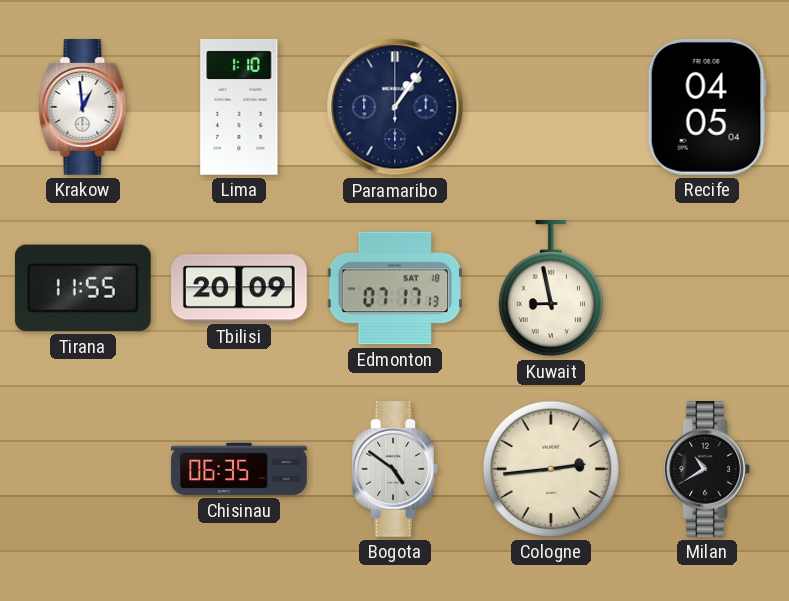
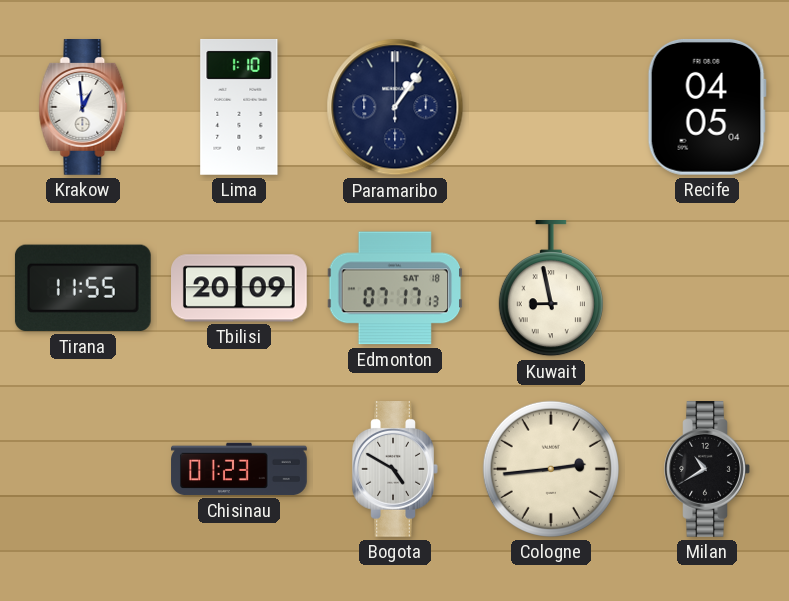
Chisinau: 06:35 -> 01:23 (239, 469)
Bogota: 4:51 -> 4:50 (395, 470)
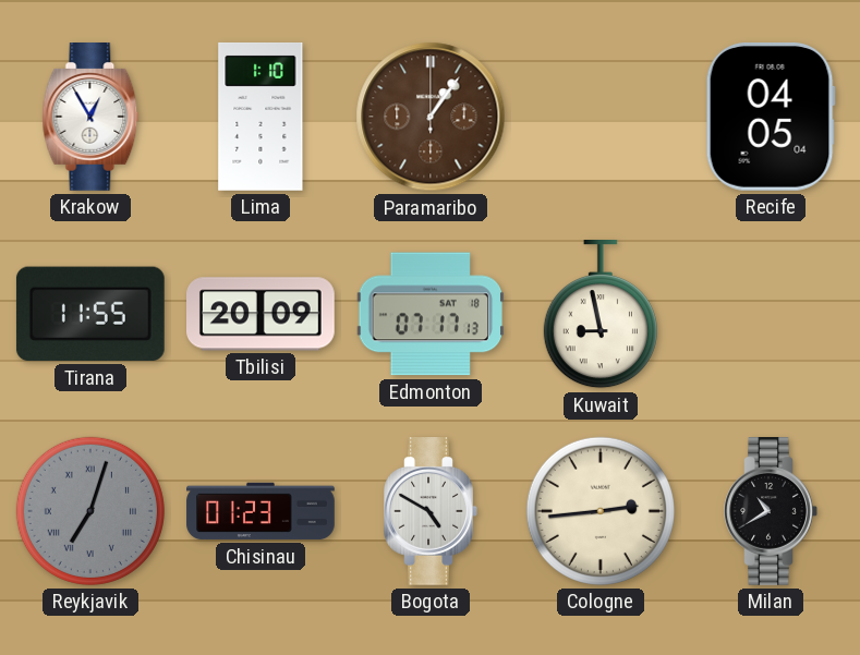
Krakow: 12:59 -> 12:55 (90, 118)
Paramaribo dial: navy -> brown (431, 117)
Reykjavik: none -> 7:03 (90, 511)
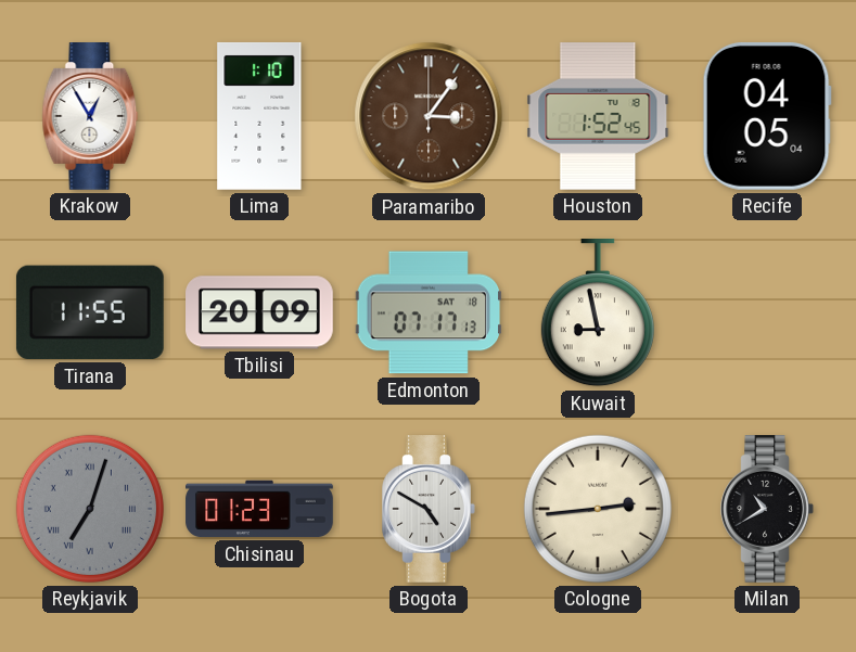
Paramaribo: 1:06 -> 3:06 (429, 116)
Houston: none -> 1:52 (598, 117)
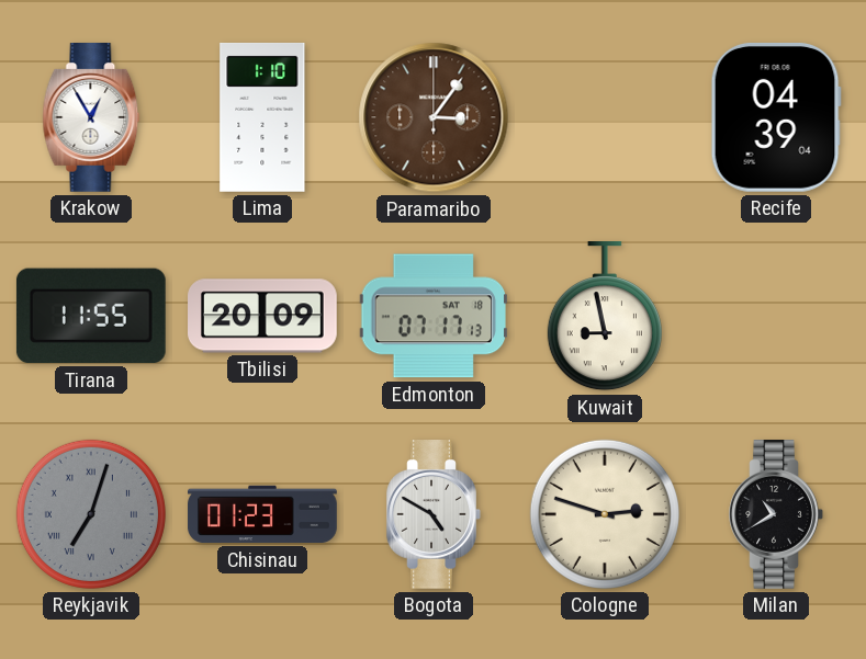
Houston: 1:52 -> none (598, 117)
Recife: 04:05 -> 04:39 (776, 117)
Cologne: 2:44 -> 2:48 (605, 514)
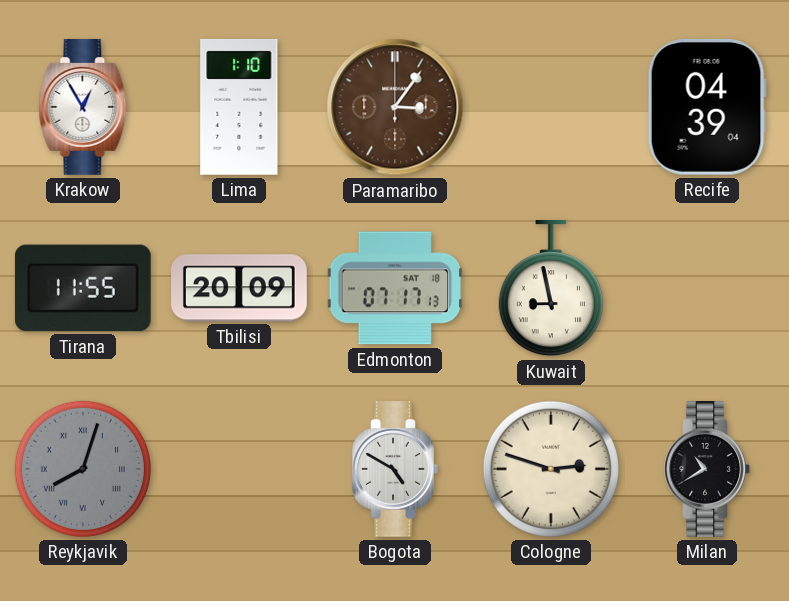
Reykjavik: 7:03 -> 8:03 (83, 469)
Chisinau: 01:23 -> none (262, 514)
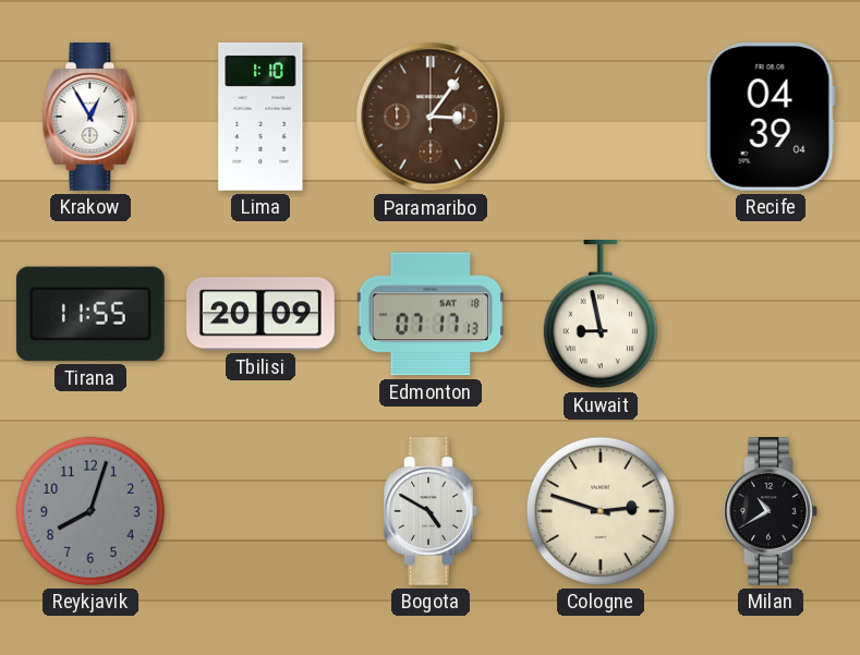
Reykjavik numerals: Roman -> Arabic (90, 511)
